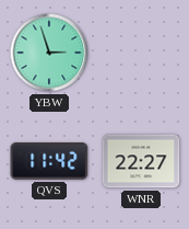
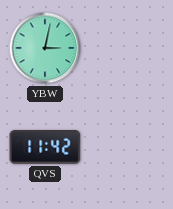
YBW: 2:57 -> 3:02 (45, 48)
WNR: 22:27 -> none (141, 161)
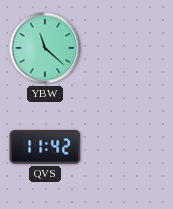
YBW: 3:02 -> 11:22 (45, 48)
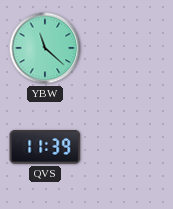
QVS: 11:42 -> 11:39 (45, 147)
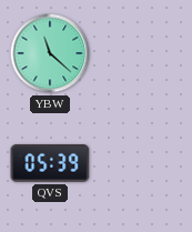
QVS: 11:39 -> 05:39 (50, 163)
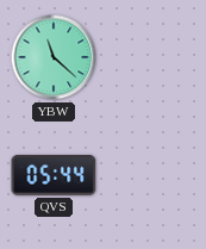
QVS: 05:39 -> 05:44 (54, 175)
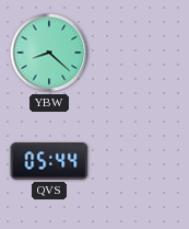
YBW: 11:22 -> 8:22 (49, 53)
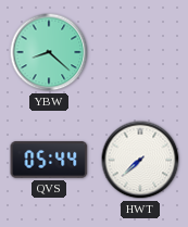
HWT: none -> 7:38 (140, 160)
